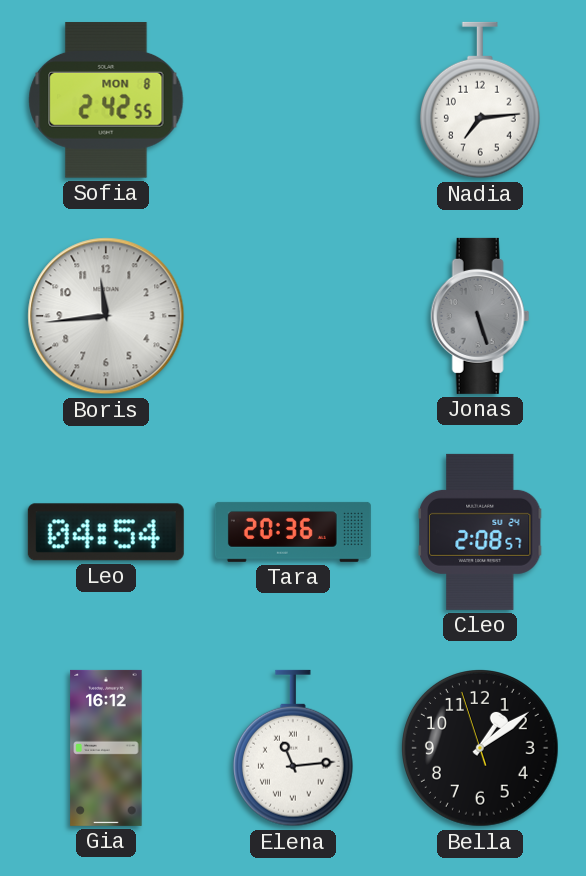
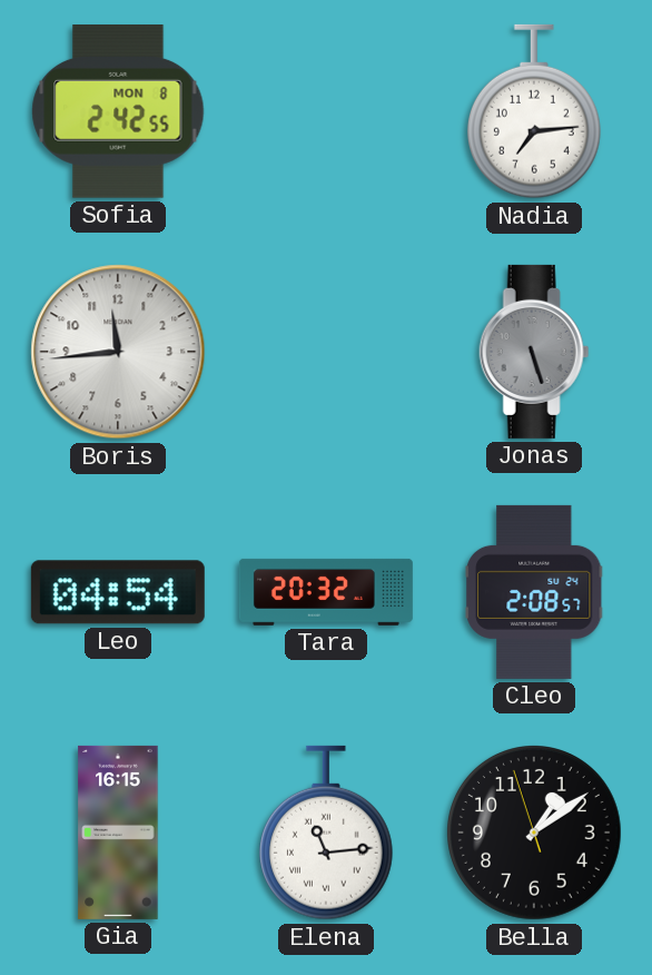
Tara: 20:36 -> 20:32 (326, 592)
Gia: 16:12 -> 16:15 (118, 833)
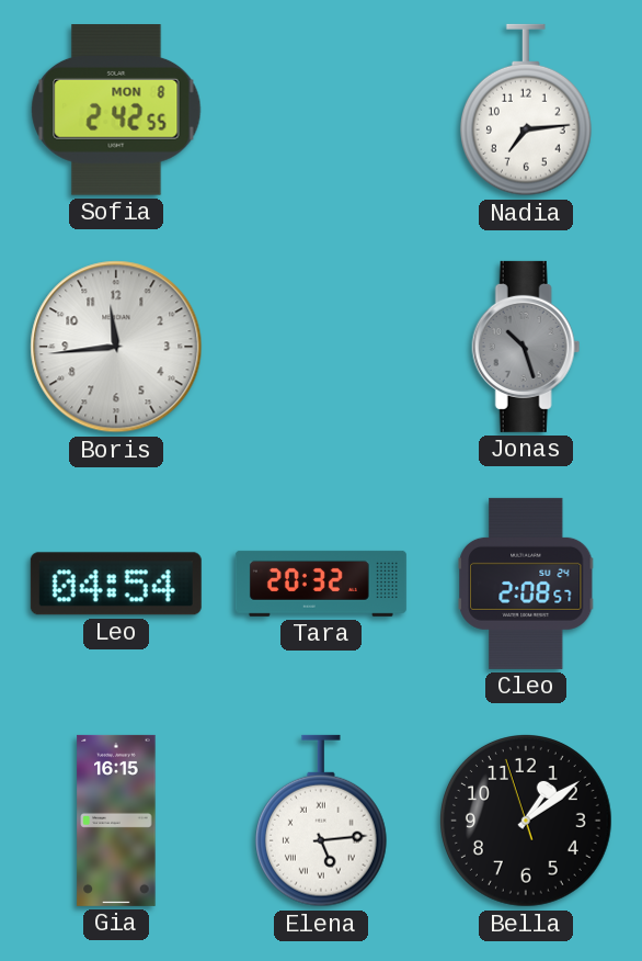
Jonas: 5:27 -> 10:27 (526, 347)
Elena: 11:14 -> 5:14 (321, 821)
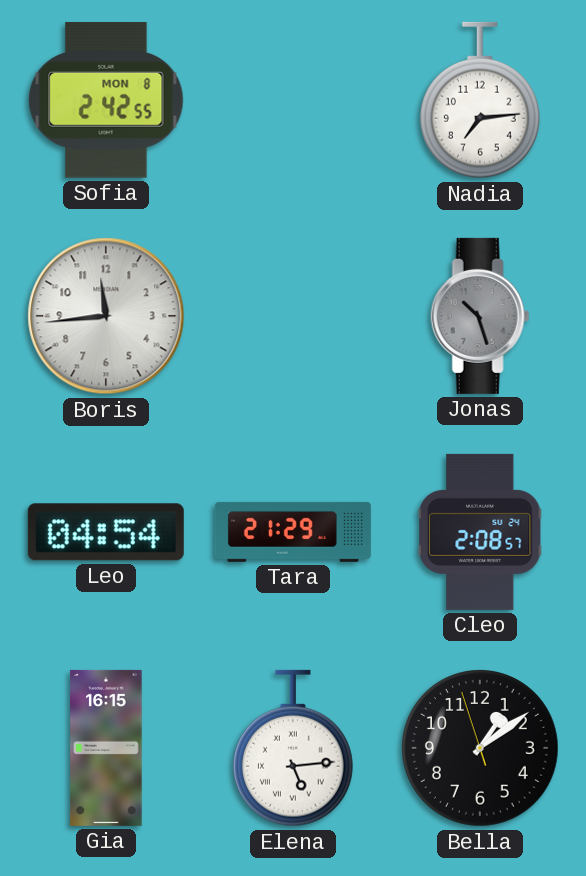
Tara: 20:32 -> 21:29 (293, 532)
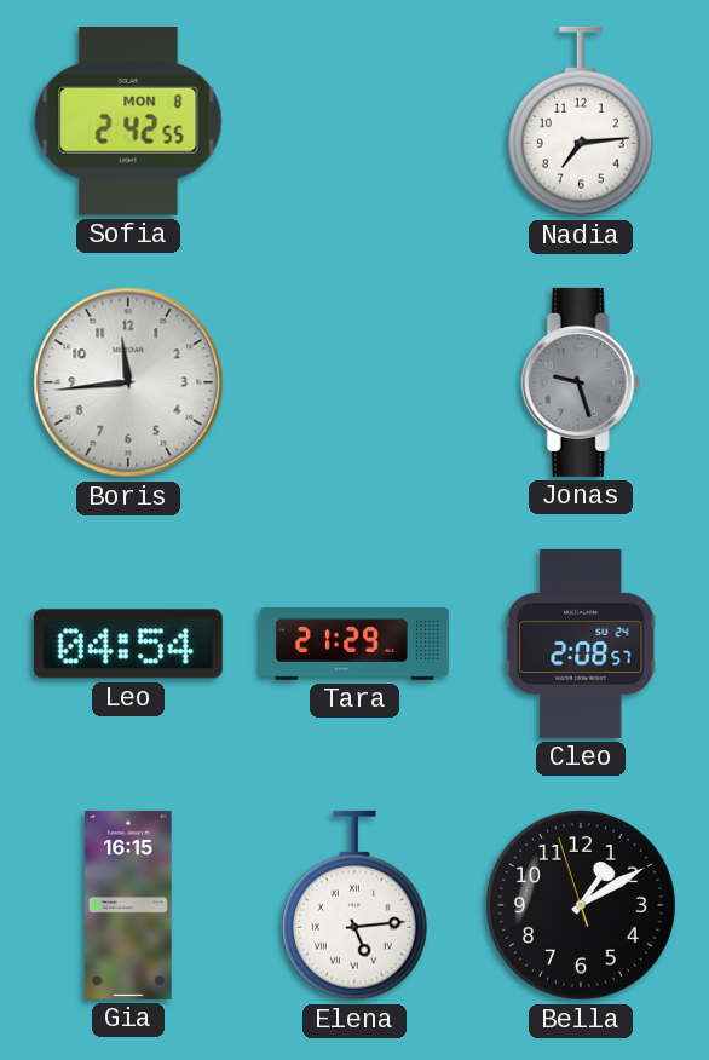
Jonas: 10:27 -> 9:27 (581, 382)
Bella: 1:08 -> 1:09 (582, 906)
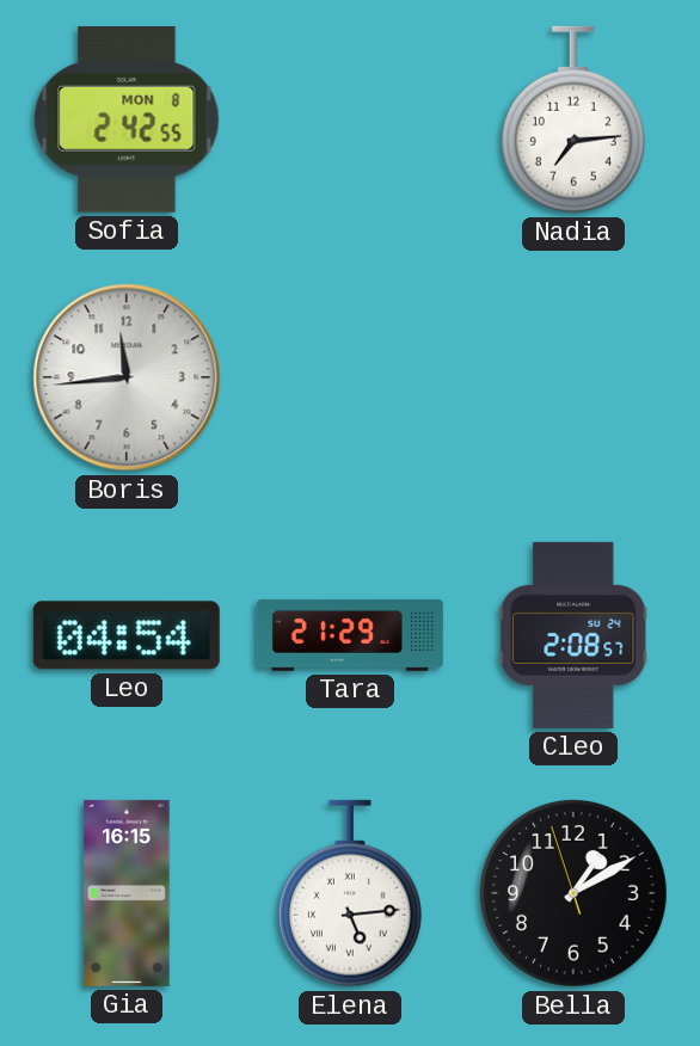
Jonas: 9:27 -> none (581, 382)
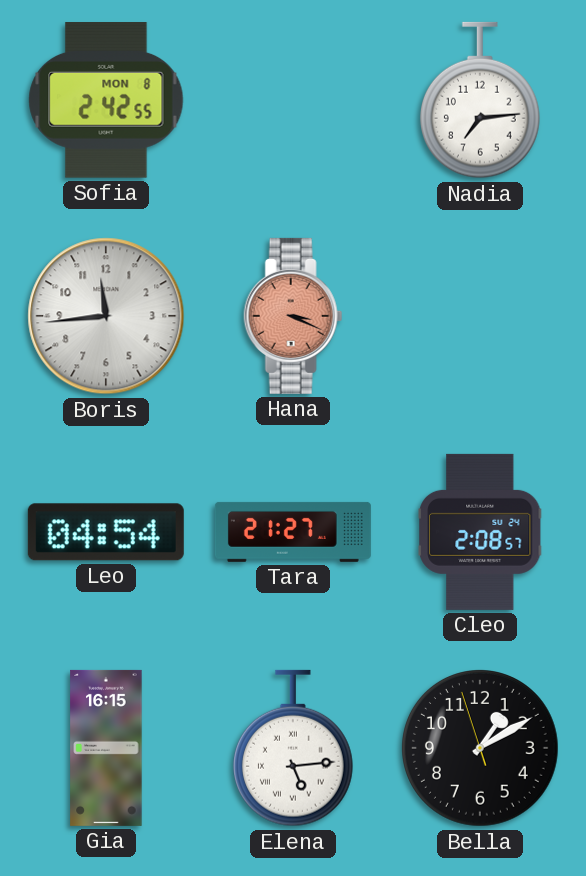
Hana: none -> 3:19 (293, 316)
Tara: 21:29 -> 21:27 (293, 532)
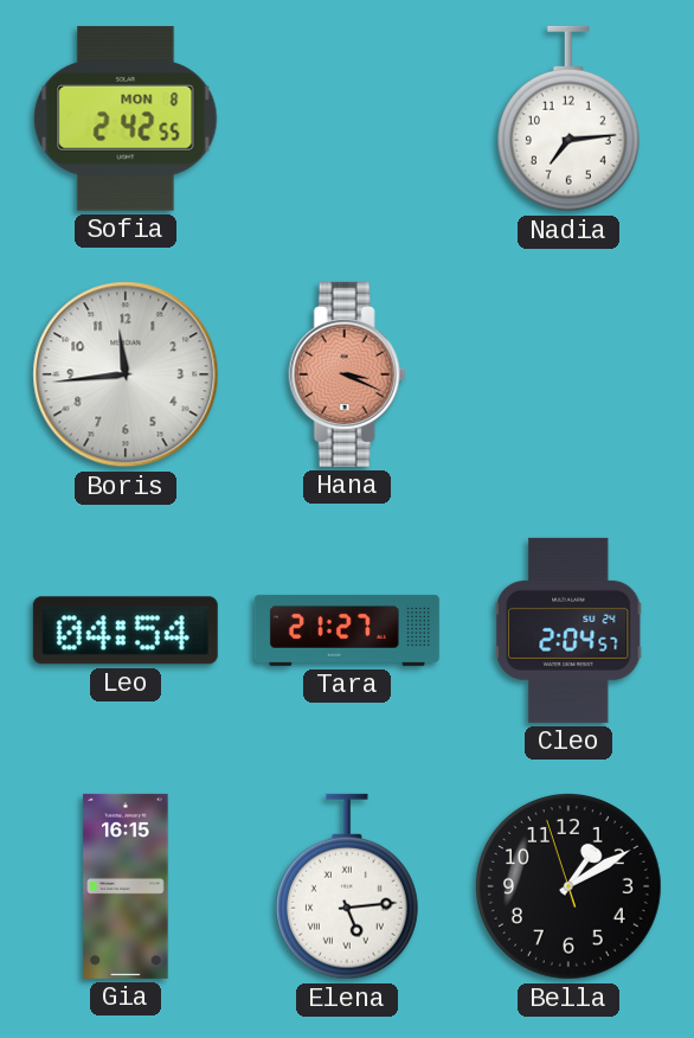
Cleo: 2:08 -> 2:04 (570, 630)
